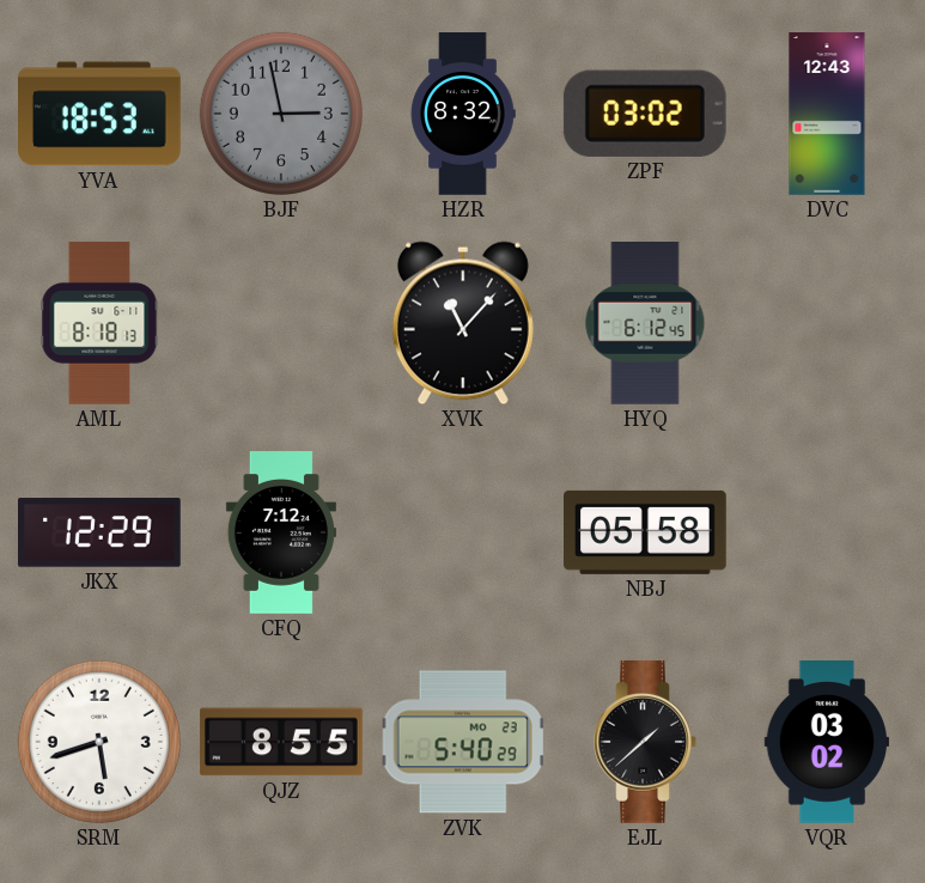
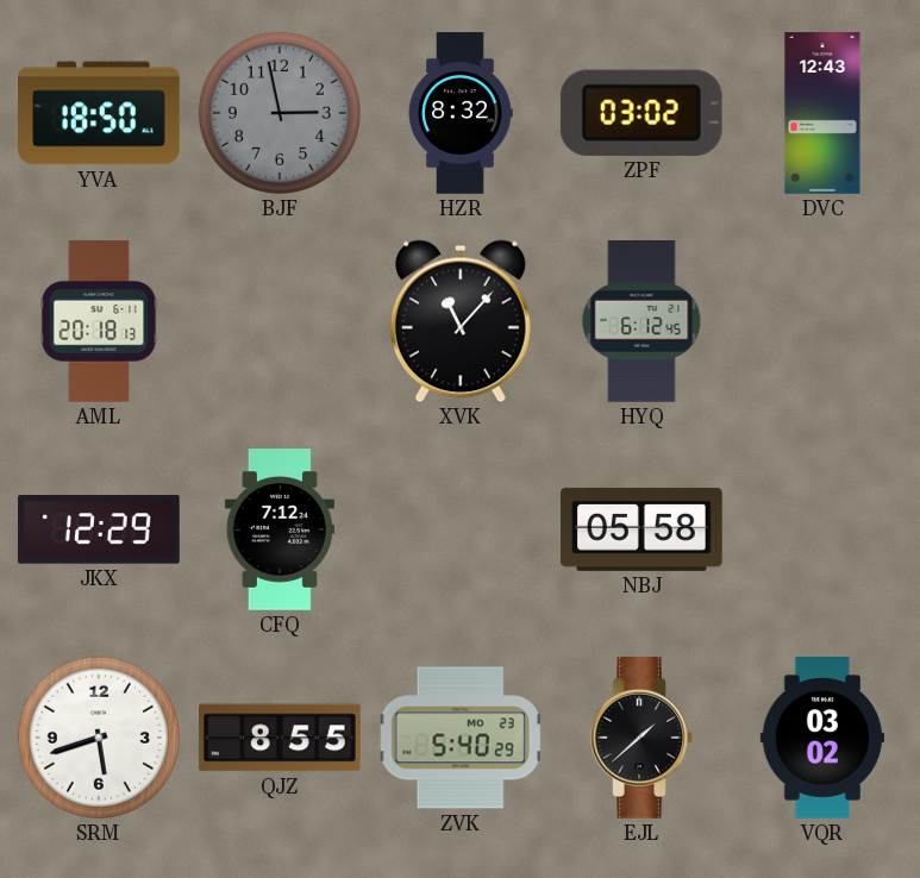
YVA: 18:53 -> 18:50 (100, 113)
AML: 8:18 -> 20:18 (99, 321)
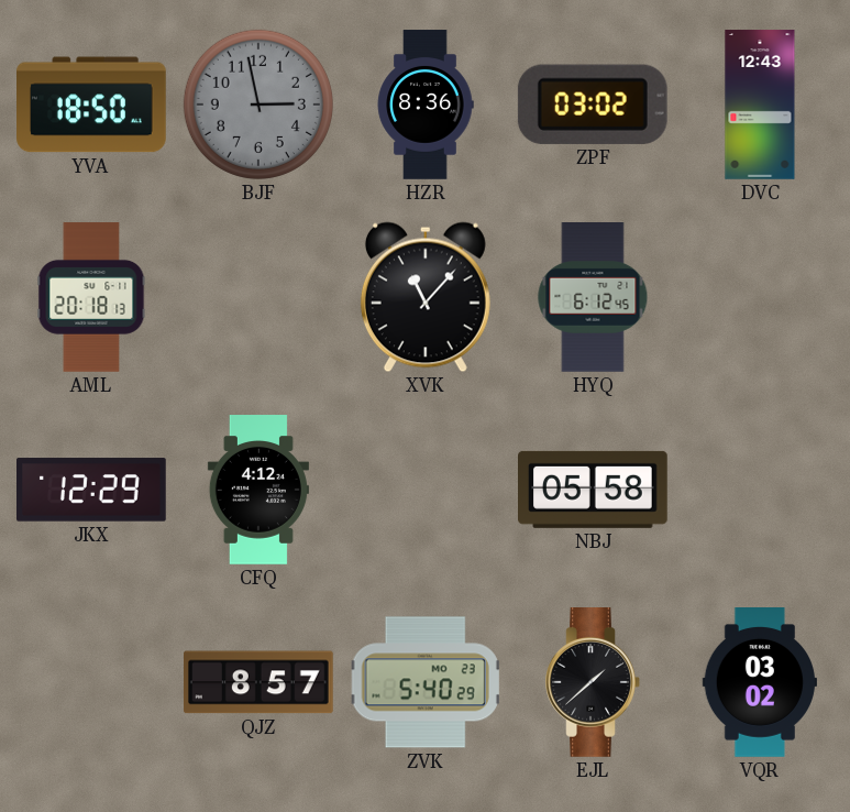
HZR: 8:32 -> 8:36 (426, 105)
CFQ: 7:12 -> 4:12 (258, 490)
SRM: 5:42 -> none (99, 738)
QJZ: 8:55 -> 8:57 (260, 682)
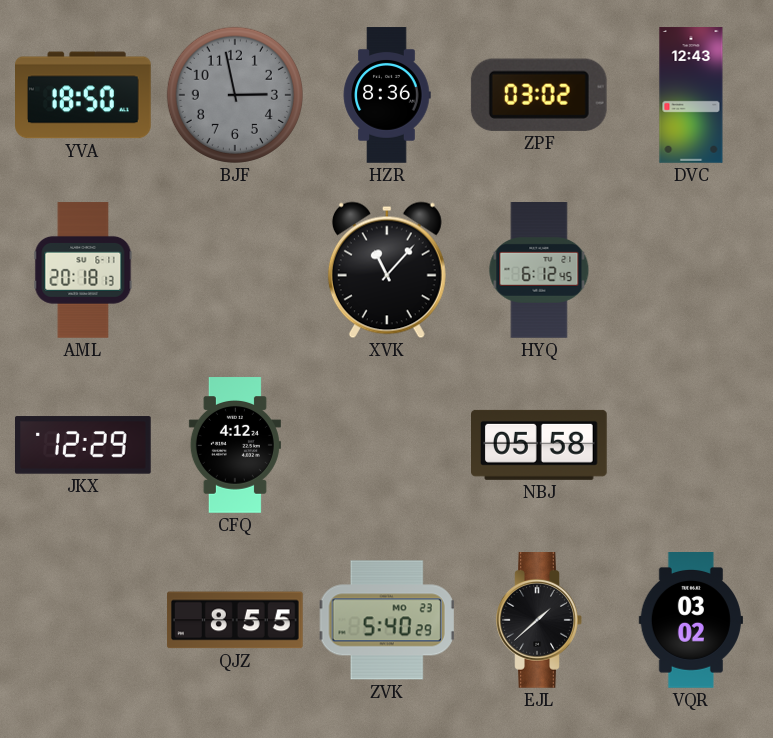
QJZ: 8:57 -> 8:55 (236, 620)
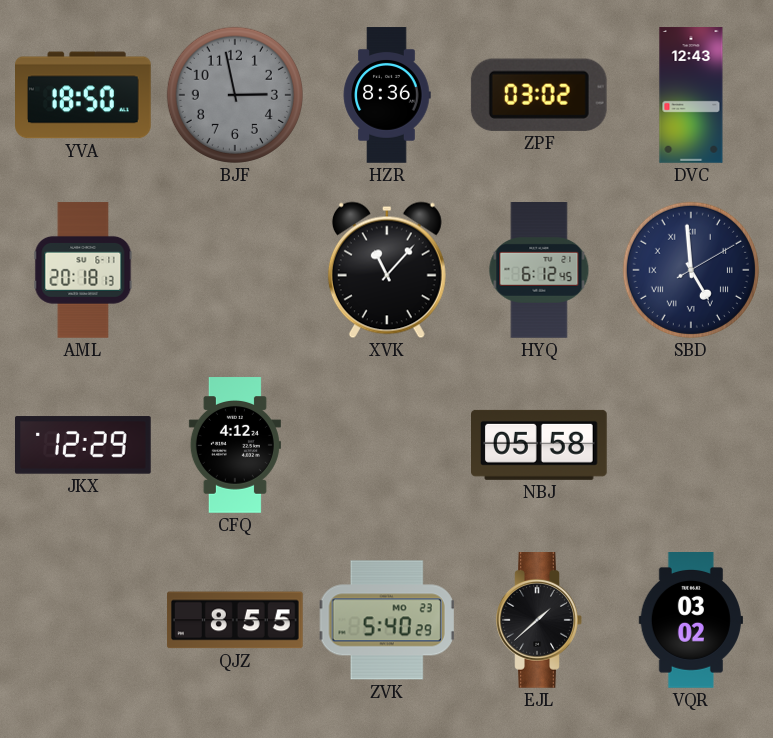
SBD: none -> 4:59 (691, 270)
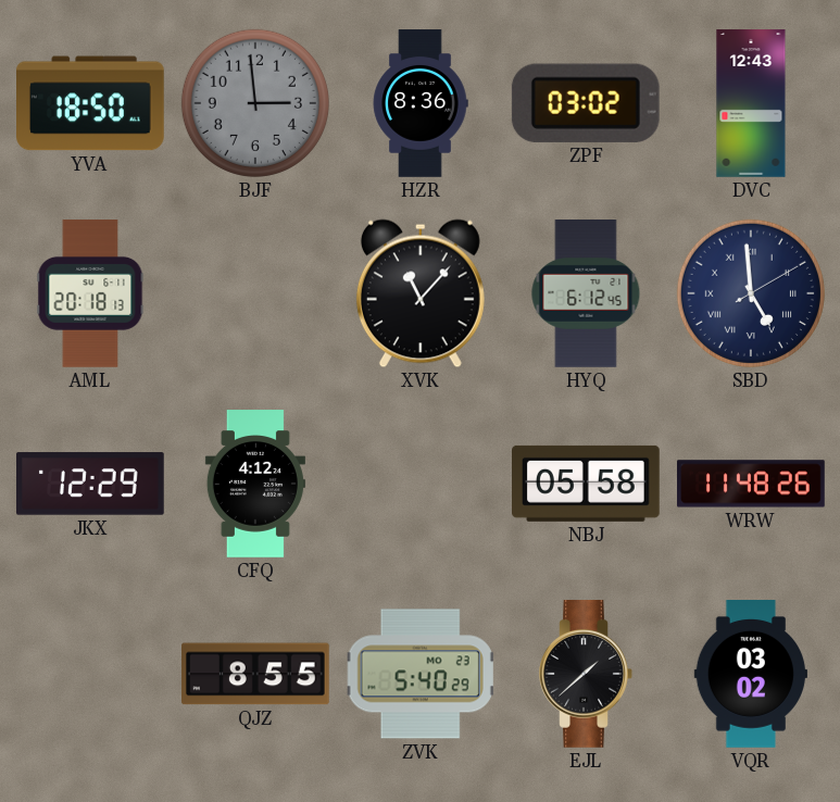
BJF: 2:58 -> 2:59 (255, 103)
WRW: none -> 11:48 (752, 484)
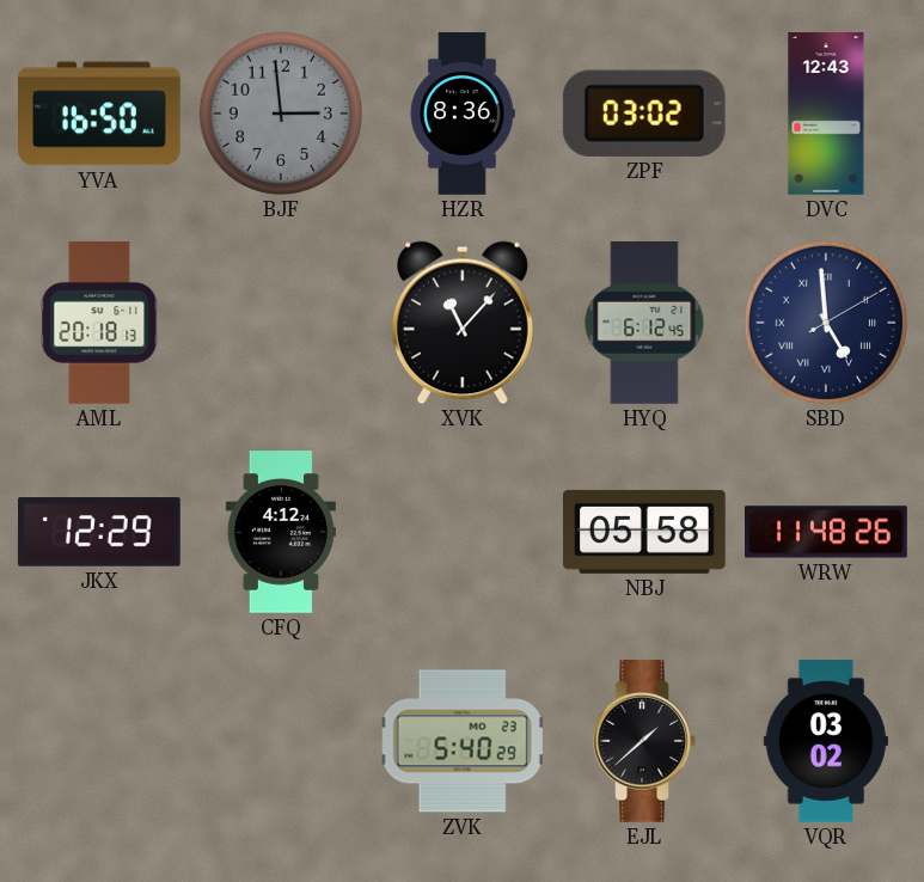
YVA: 18:50 -> 16:50 (100, 114)
QJZ: 8:55 -> none (256, 674)
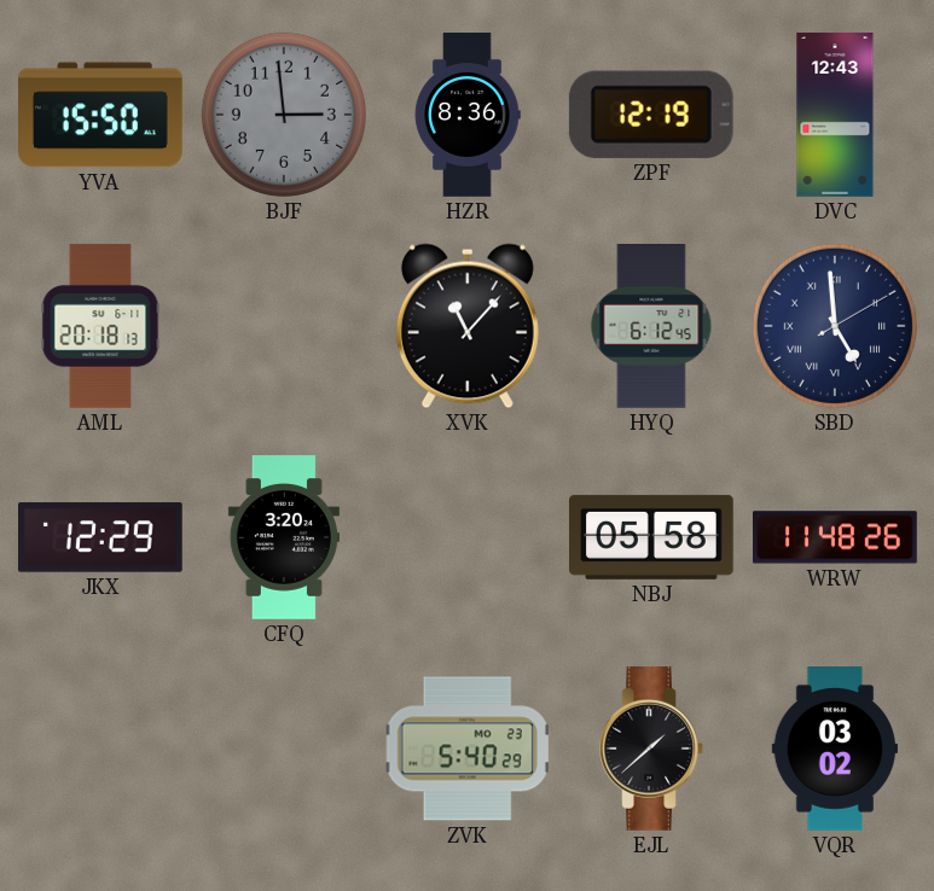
YVA: 16:50 -> 15:50 (101, 115)
ZPF: 03:02 -> 12:19 (651, 115)
CFQ: 4:12 -> 3:20 (284, 537)
